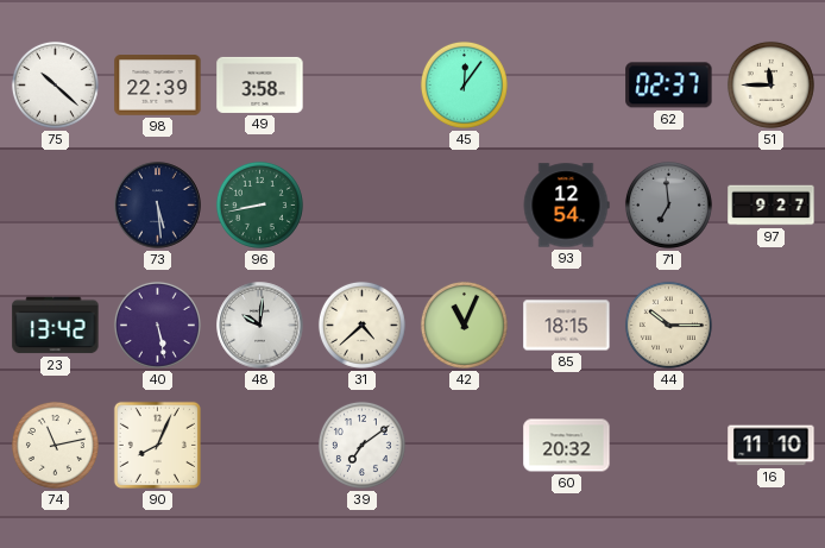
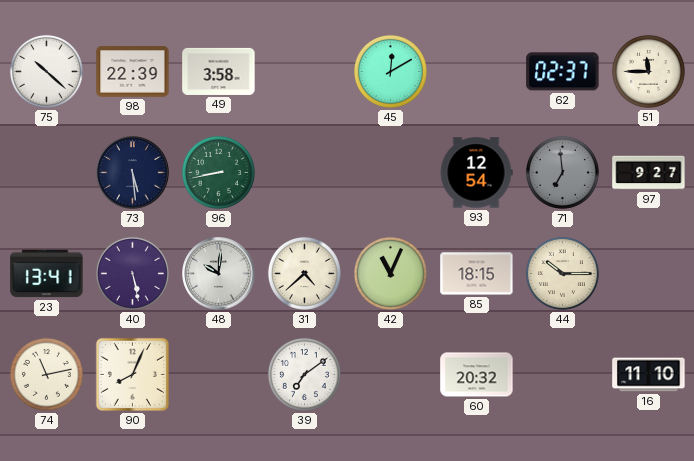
45: 12:06 -> 12:10 (390, 71)
23: 13:42 -> 13:41 (47, 274)
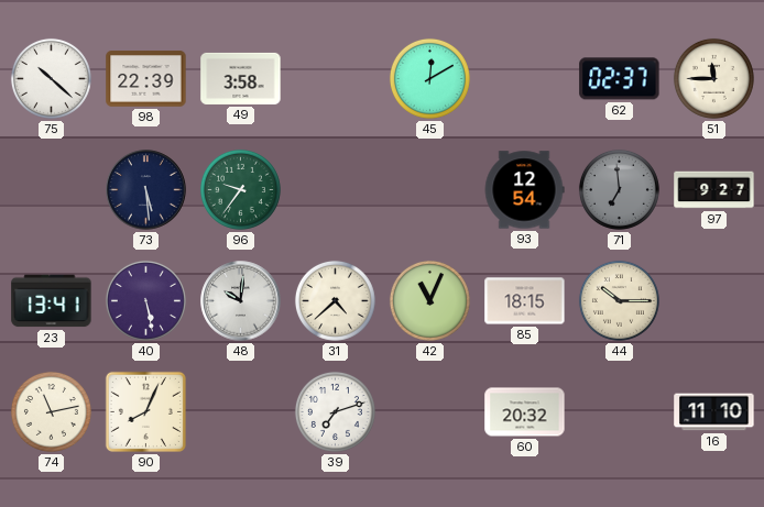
96: 8:43 -> 9:36 (240, 189)
39: 7:09 -> 7:12 (335, 411)
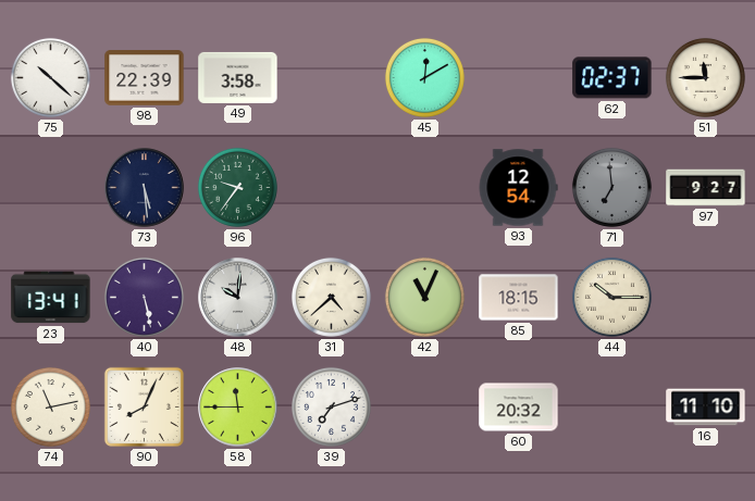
58: none -> 11:45 (238, 408)
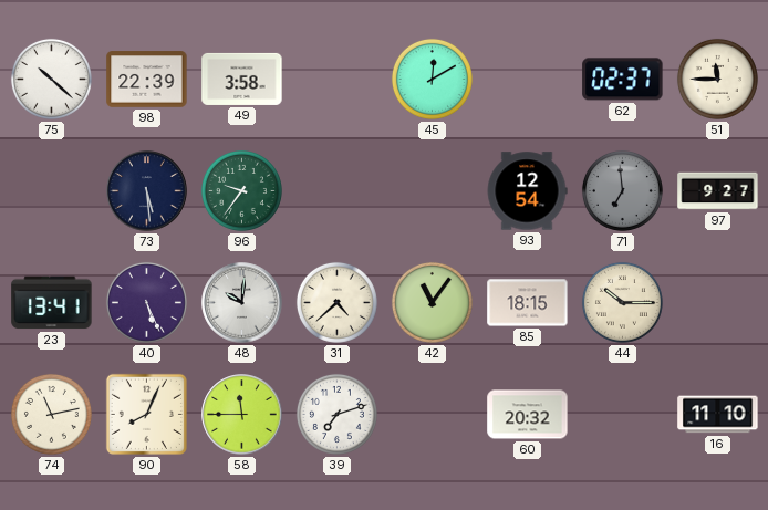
40: 5:28 -> 5:26 (146, 302)
42: 11:04 -> 11:06 (432, 302)
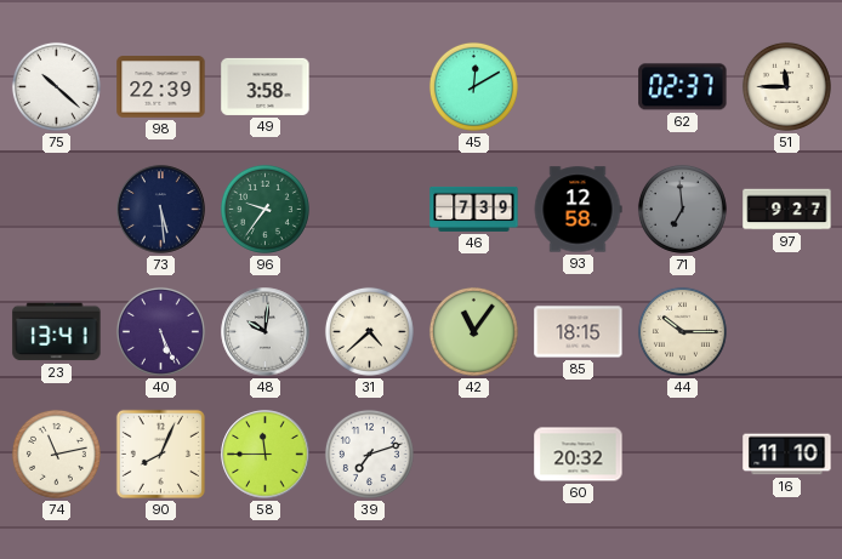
46: none -> 7:39 (474, 209)
93: 12:54 -> 12:58 (578, 210)
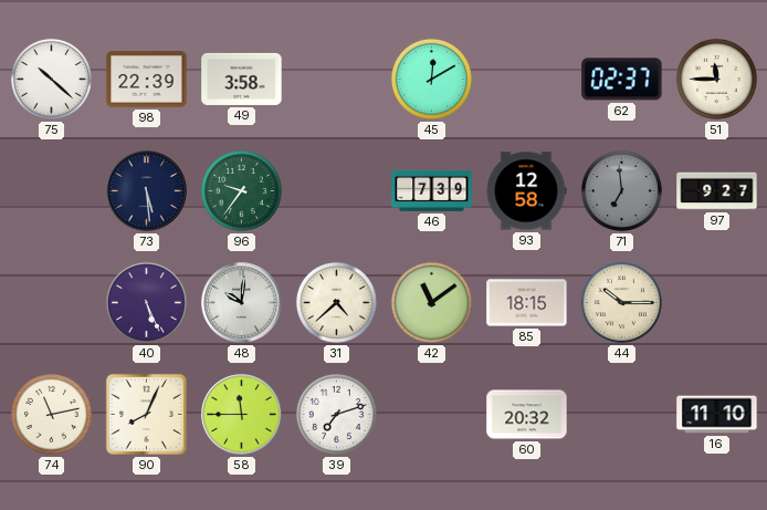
23: 13:41 -> none (57, 332)
42: 11:06 -> 11:09 (431, 302)
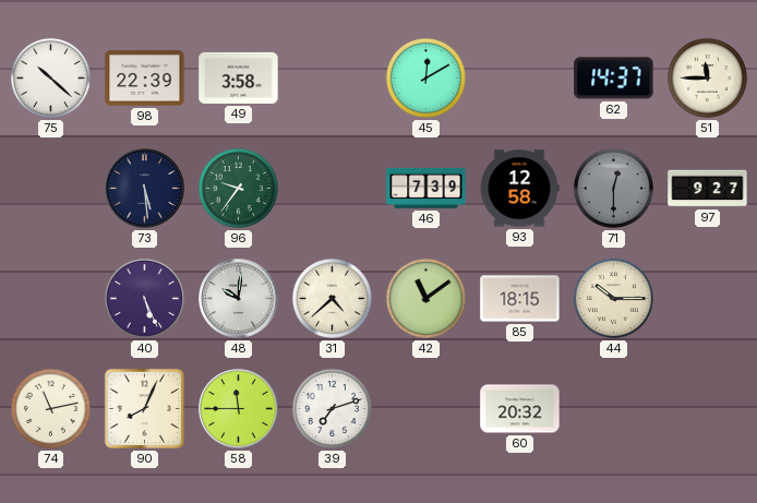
62: 02:37 -> 14:37 (614, 79)
71: 6:59 -> 12:30 (613, 188)
16: 11:10 -> none (717, 415)
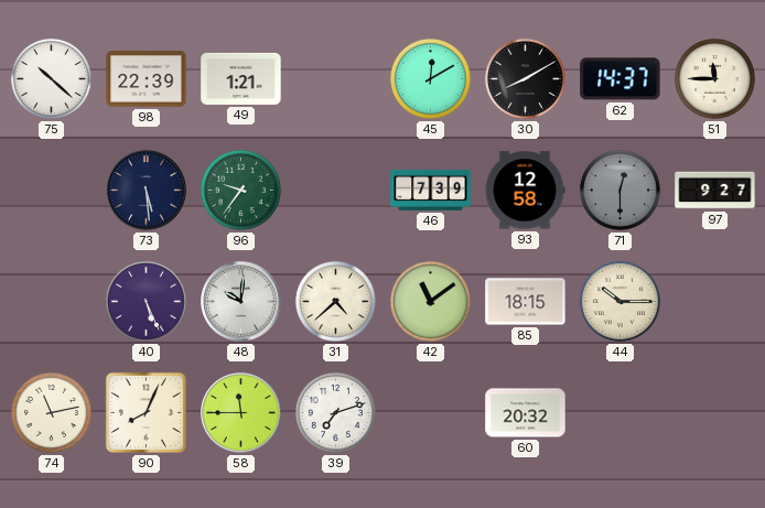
49: 3:58 -> 1:21 (241, 78)
30: none -> 8:10 (525, 78)
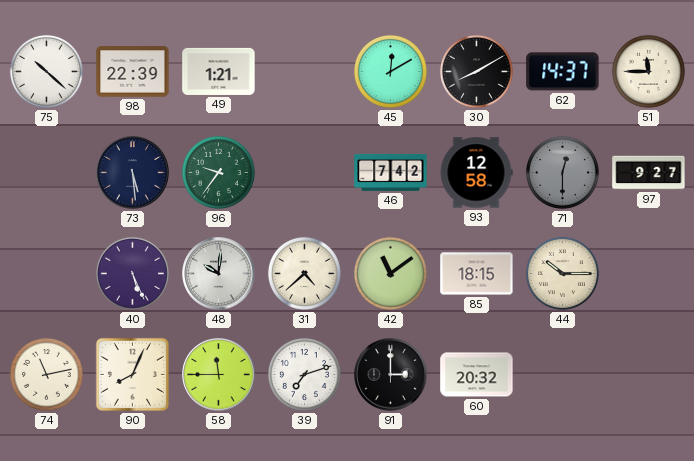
46: 7:39 -> 7:42 (391, 172)
91: none -> 3:00 (391, 375)
